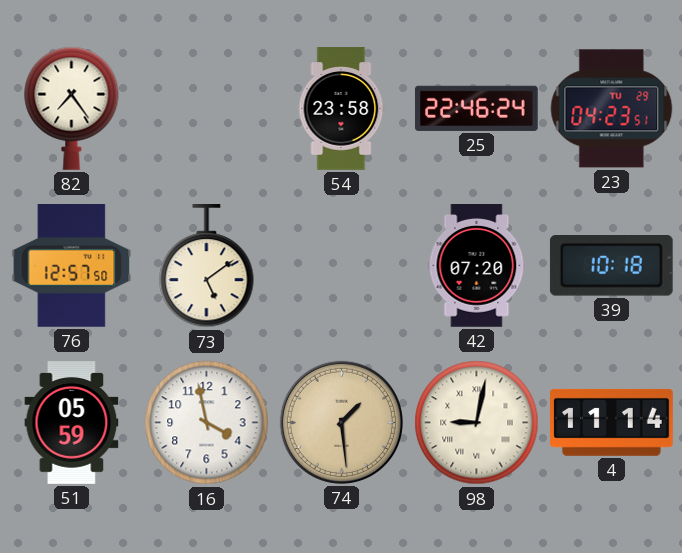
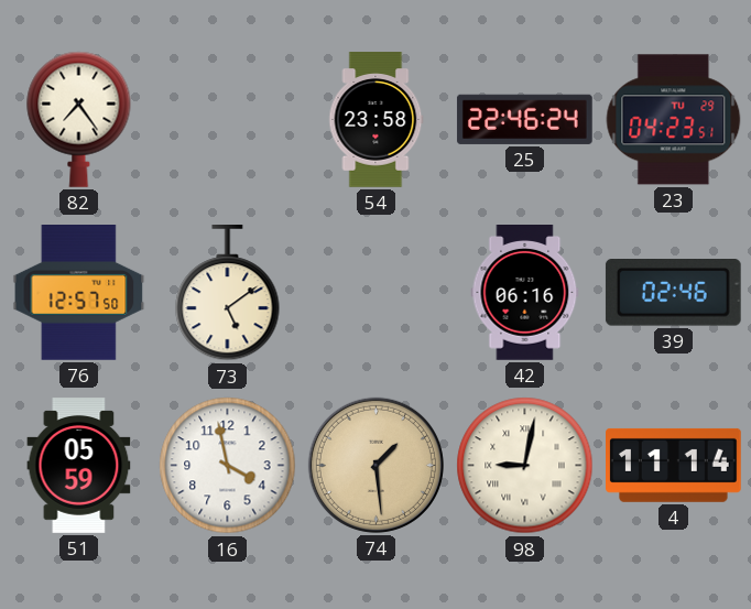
42: 07:20 -> 06:16 (525, 293)
39: 10:18 -> 02:46 (673, 293)
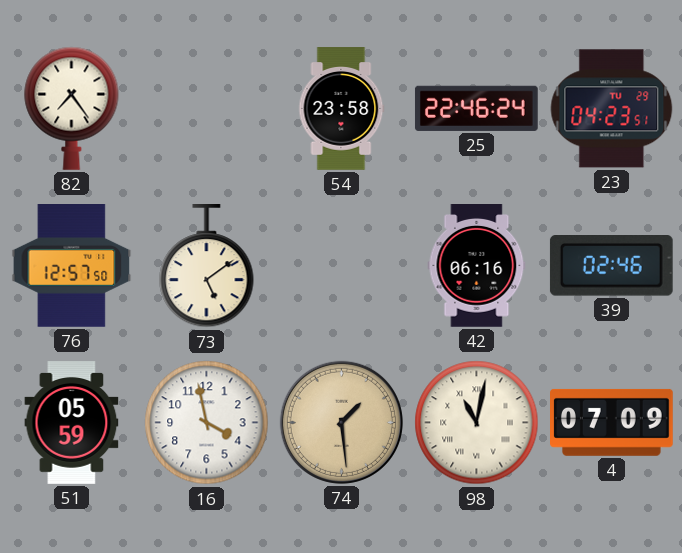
98: 9:02 -> 11:02 (477, 423)
4: 11:14 -> 07:09 (612, 422)
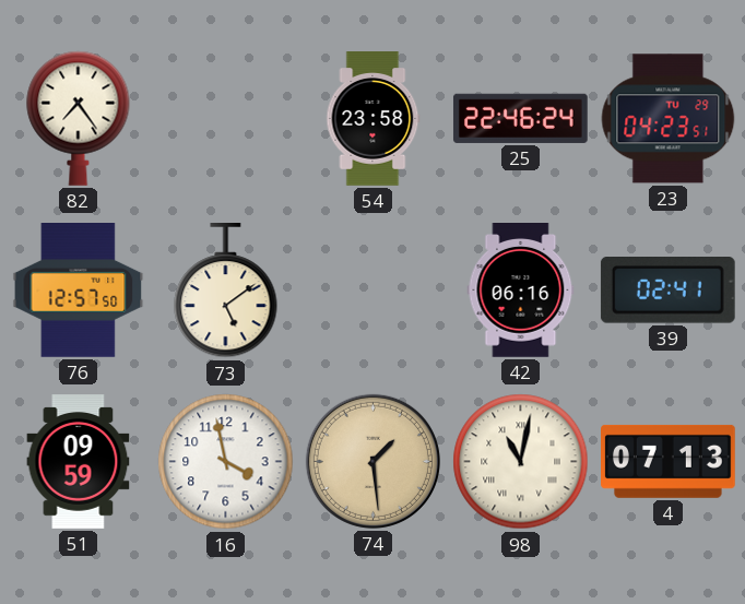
39: 02:46 -> 02:41 (667, 291)
51: 05:59 -> 09:59 (79, 462)
4: 07:09 -> 07:13 (669, 461)
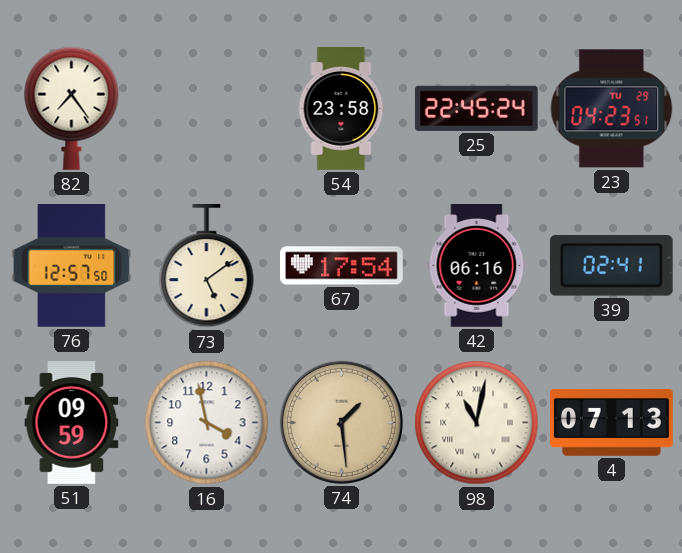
25: 22:46 -> 22:45 (477, 108)
67: none -> 17:54 (342, 266)
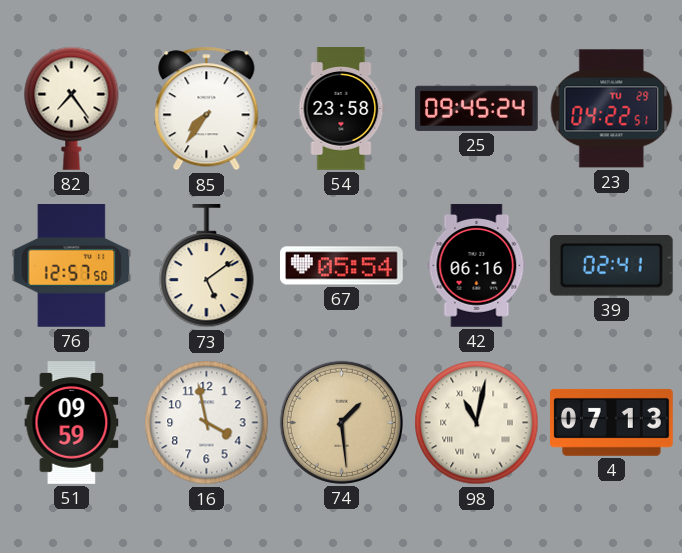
85: none -> 7:36 (207, 109)
25: 22:45 -> 09:45 (477, 108)
23: 04:23 -> 04:22 (612, 109)
67: 17:54 -> 05:54 (342, 266)
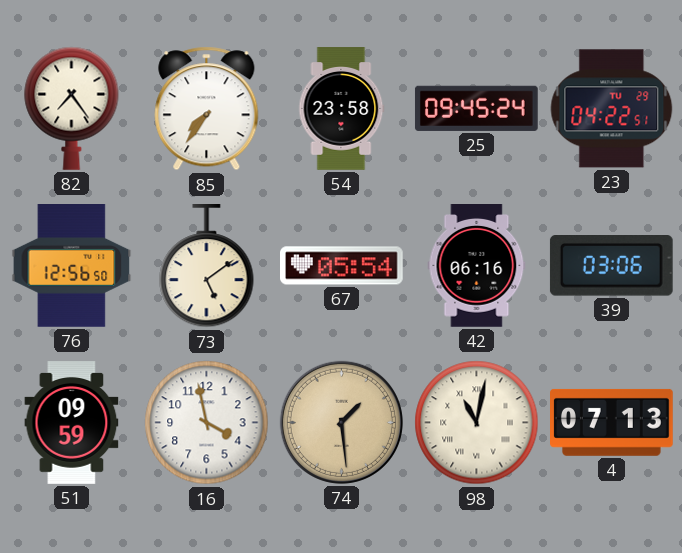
76: 12:57 -> 12:56 (72, 266)
39: 02:41 -> 03:06 (611, 266)
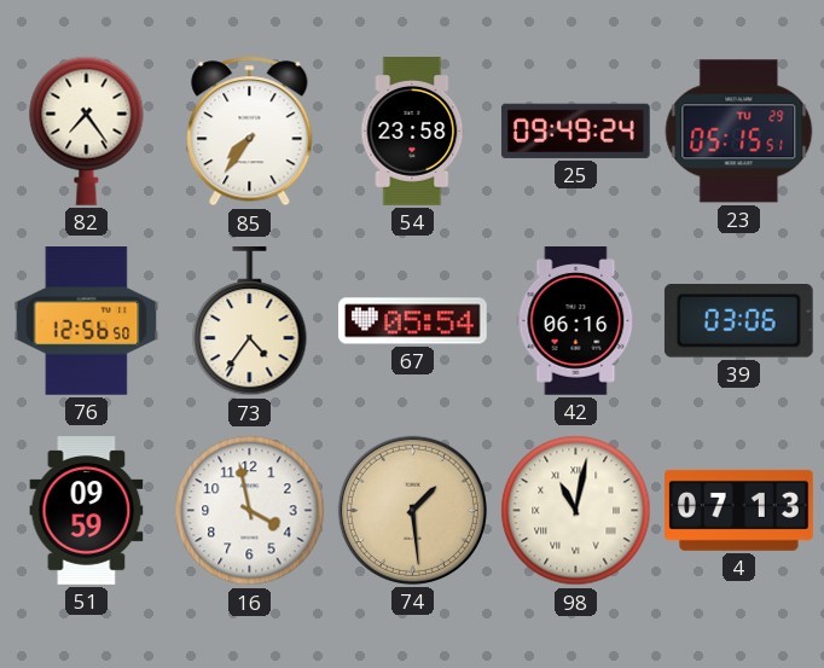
25: 09:45 -> 09:49 (576, 130)
23: 04:22 -> 05:15 (739, 132)
73: 5:09 -> 4:36 (250, 323)
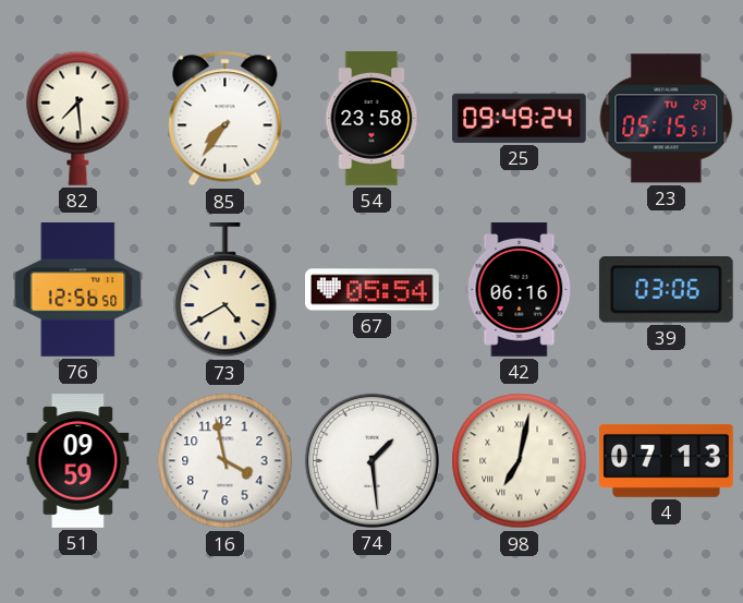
82: 7:24 -> 7:29 (78, 118)
73: 4:36 -> 4:40 (226, 291)
74 dial: champagne -> white (371, 460)
98: 11:02 -> 7:02 (520, 461)
